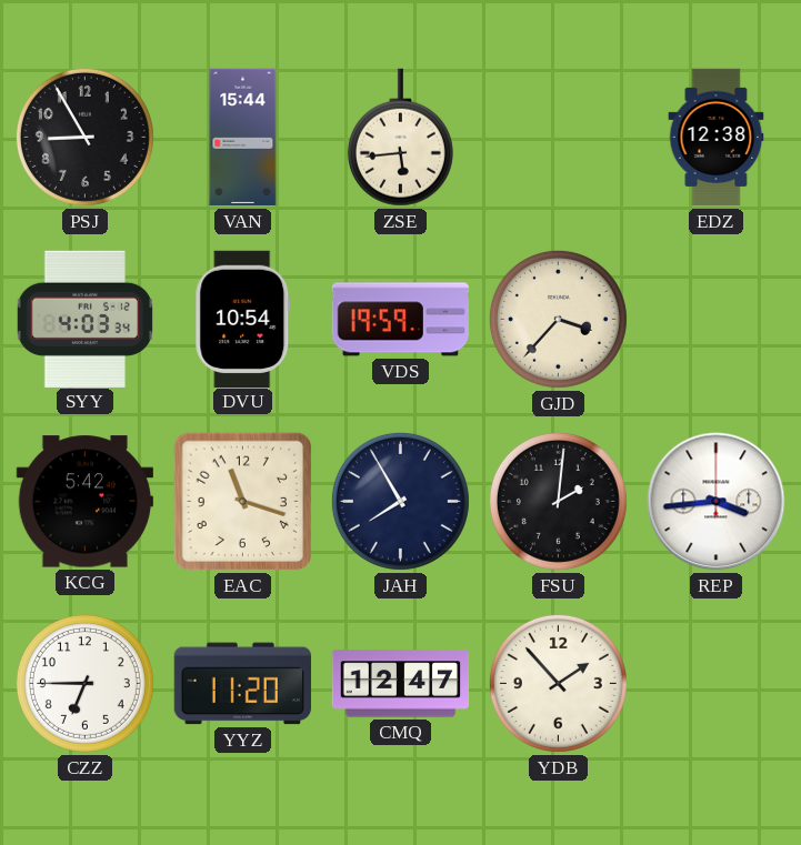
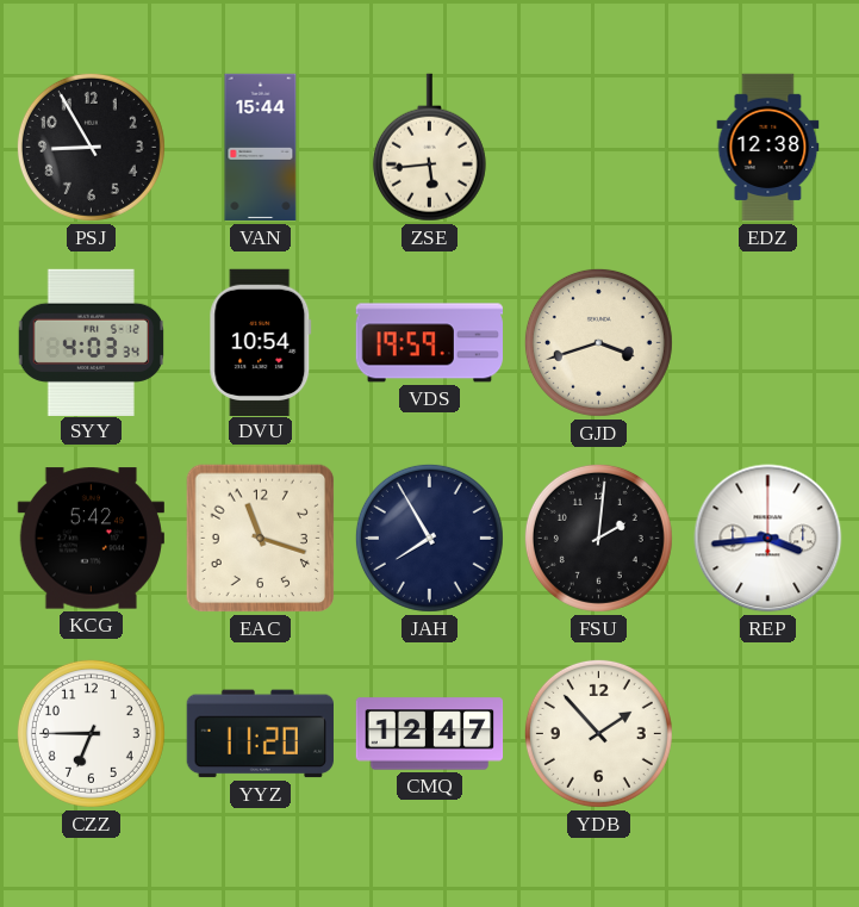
GJD: 3:37 -> 3:42 (598, 342)
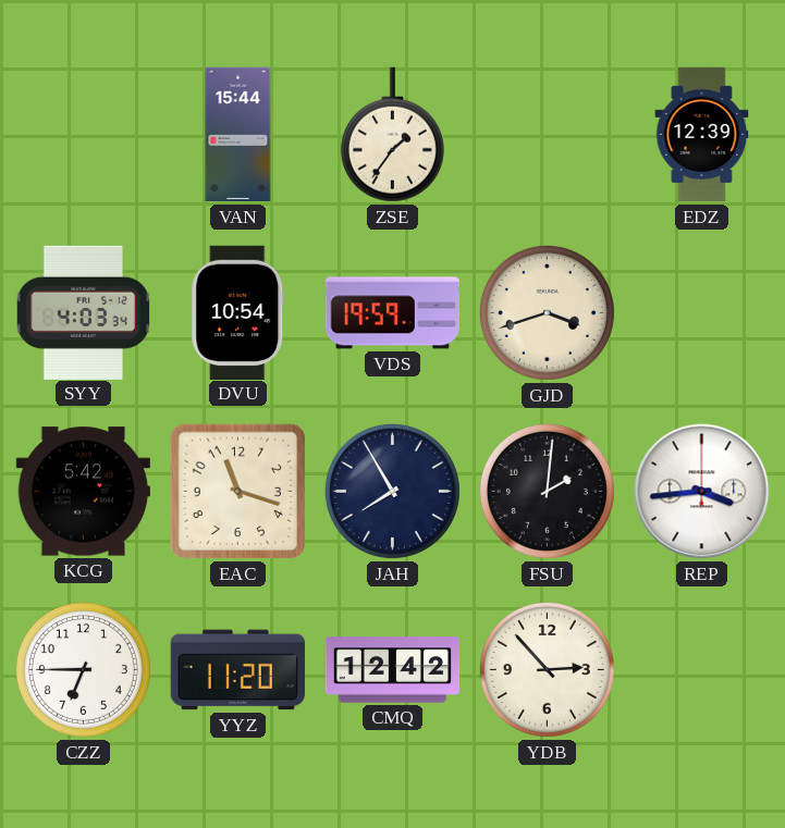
PSJ: 8:55 -> none (91, 147)
ZSE: 5:44 -> 1:36 (392, 135)
EDZ: 12:38 -> 12:39 (702, 135)
CMQ: 12:47 -> 12:42 (393, 670)
YDB: 1:53 -> 2:53 (547, 669)
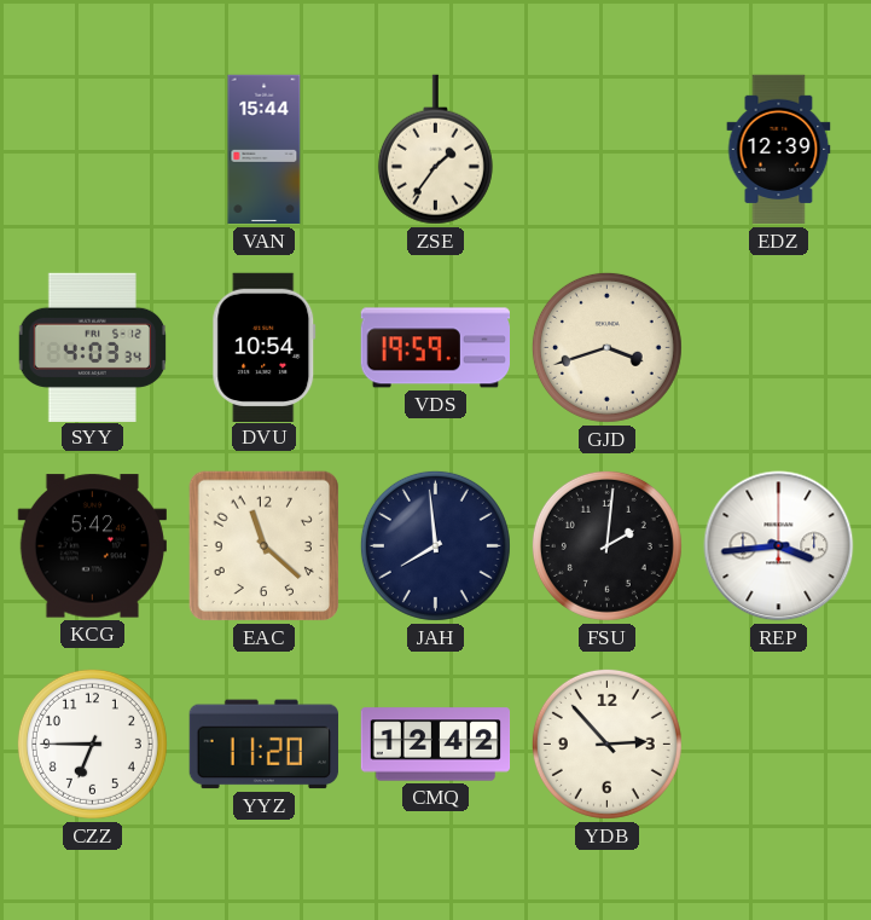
EAC: 11:18 -> 11:22 (265, 546)
JAH: 7:55 -> 7:59 (435, 545)
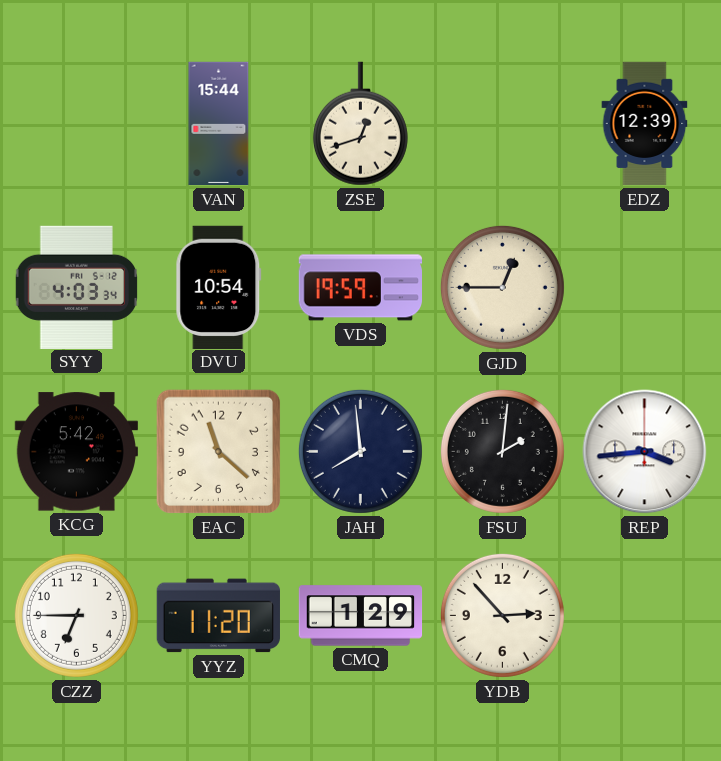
ZSE: 1:36 -> 12:42 (360, 124)
GJD: 3:42 -> 12:45 (502, 287)
CMQ: 12:42 -> 1:29 (361, 616)
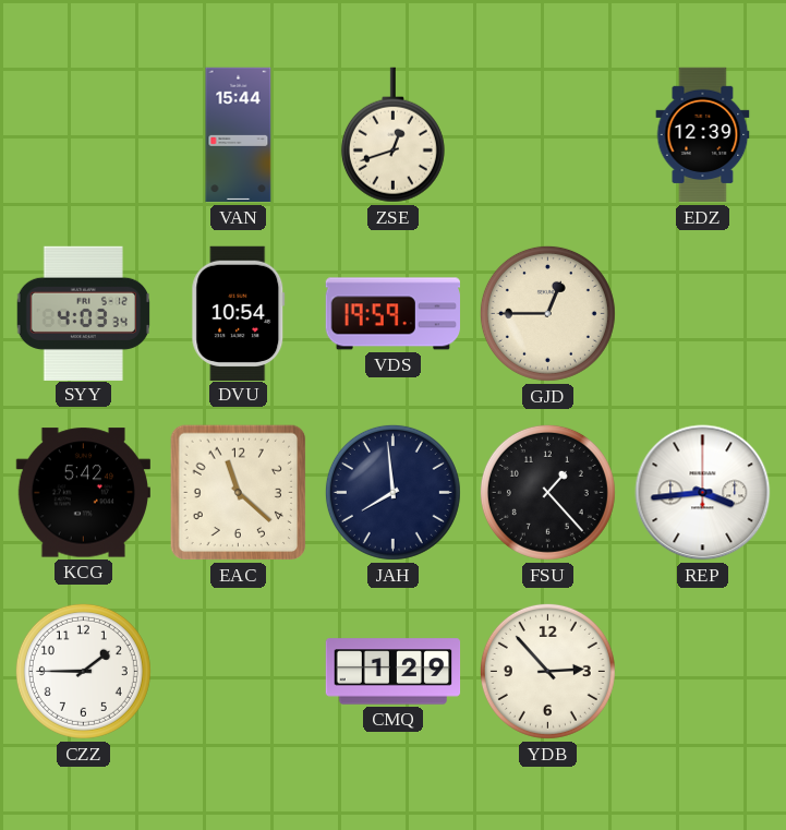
FSU: 2:01 -> 1:23 (547, 492)
CZZ: 6:45 -> 1:45 (83, 671)
YYZ: 11:20 -> none (218, 616)
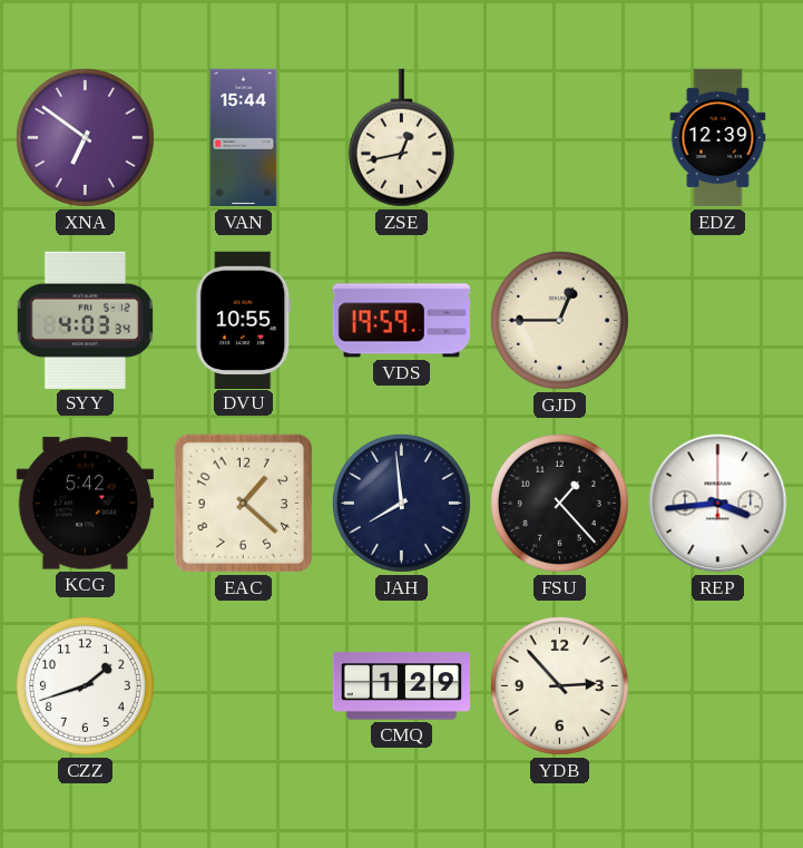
XNA: none -> 6:51 (85, 137)
ZSE: 12:42 -> 12:43 (401, 138)
DVU: 10:54 -> 10:55 (244, 320)
EAC: 11:22 -> 1:22 (244, 504)
CZZ: 1:45 -> 1:42 (85, 685)
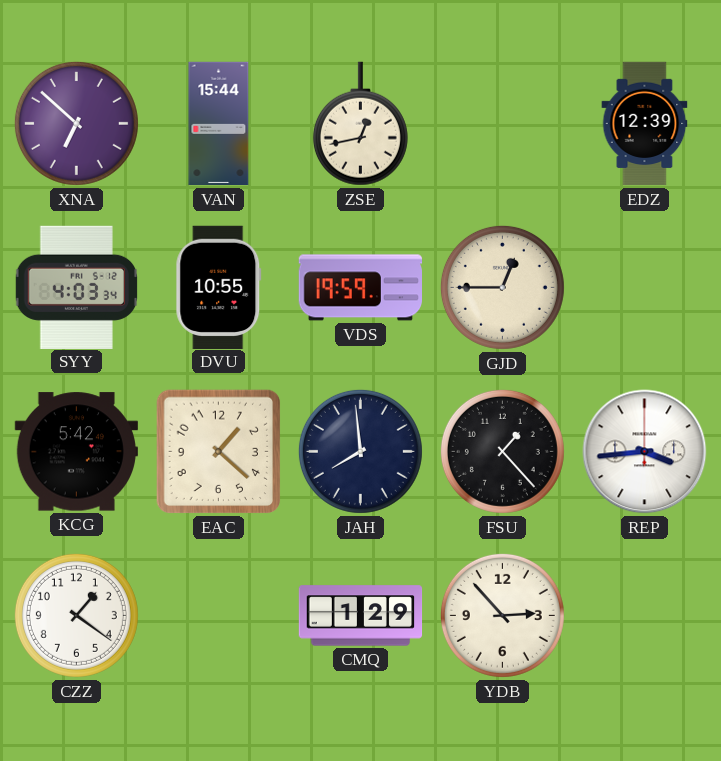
XNA: 6:51 -> 6:52 (76, 123)
CZZ: 1:42 -> 1:21 (76, 615)
